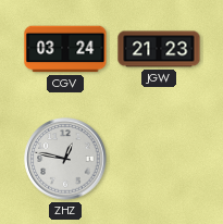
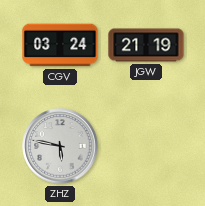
JGW: 21:23 -> 21:19 (146, 45)
ZHZ: 12:47 -> 5:47 (60, 146)
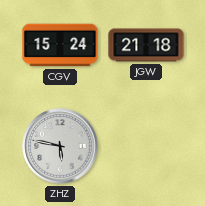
CGV: 03:24 -> 15:24 (60, 45)
JGW: 21:19 -> 21:18 (146, 45)
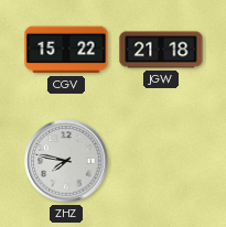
CGV: 15:24 -> 15:22 (66, 50)
ZHZ: 5:47 -> 7:47 (66, 161)
